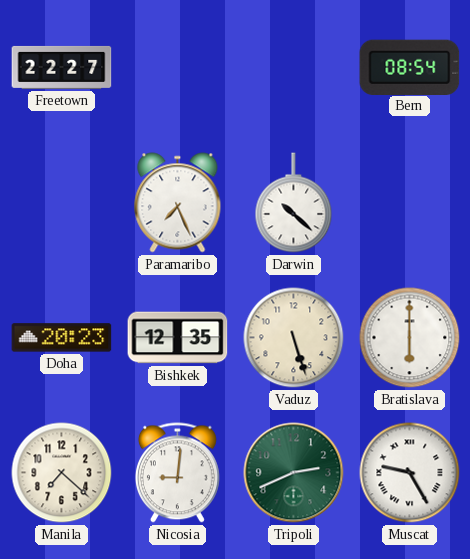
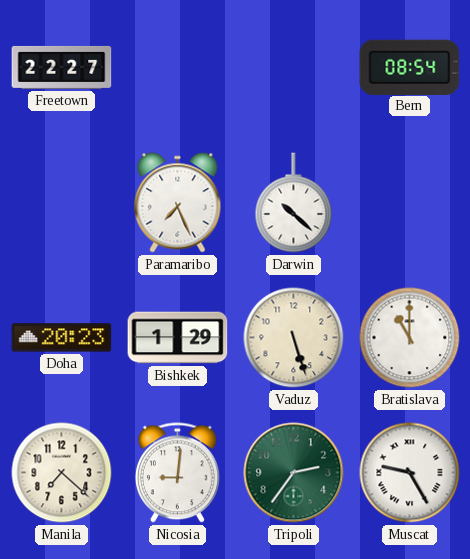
Bishkek: 12:35 -> 1:29 (178, 338)
Bratislava: 6:00 -> 11:00 (410, 338)
Tripoli: 2:41 -> 2:36 (294, 473)
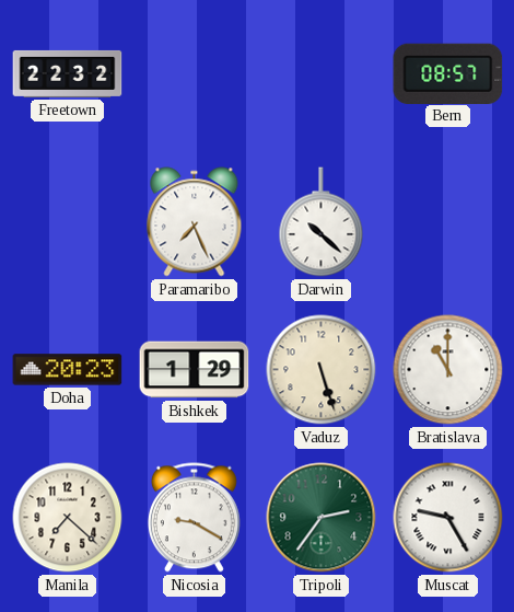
Freetown: 22:27 -> 22:32 (68, 73)
Bern: 08:54 -> 08:57 (448, 73)
Nicosia: 9:01 -> 9:20 (194, 518)
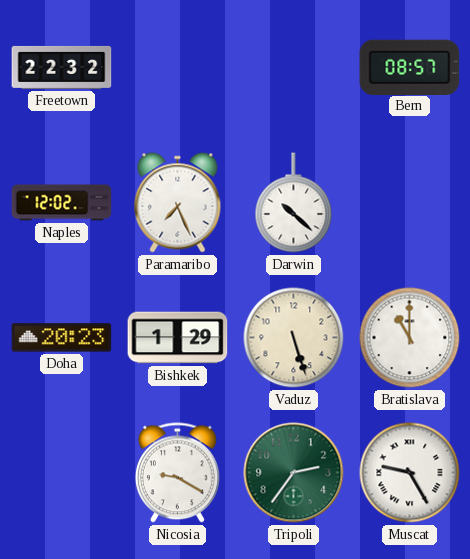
Naples: none -> 12:02 (62, 203)
Manila: 7:22 -> none (68, 518)
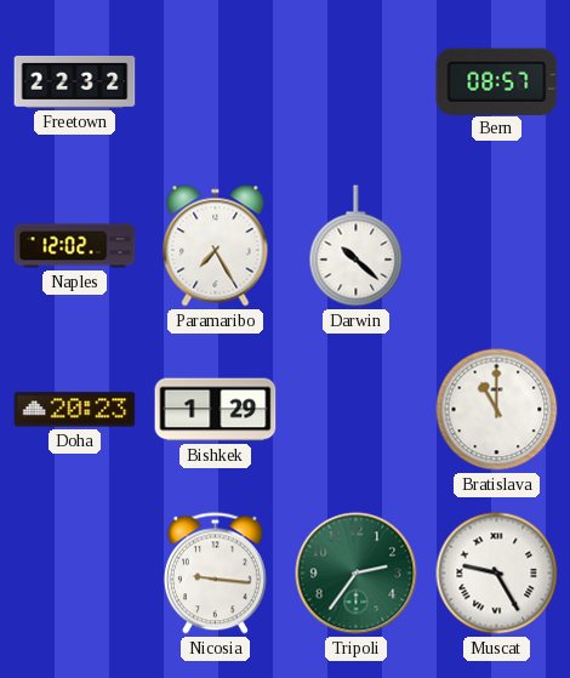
Paramaribo: 7:26 -> 7:25 (216, 246)
Vaduz: 5:27 -> none (294, 338)
Nicosia: 9:20 -> 9:16 (215, 574)
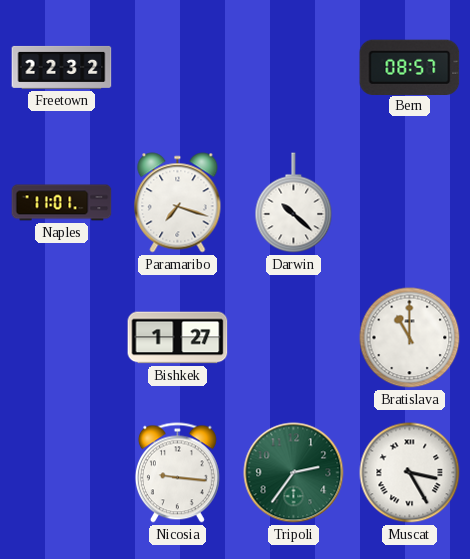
Naples: 12:02 -> 11:01 (62, 203)
Paramaribo: 7:25 -> 7:18 (178, 203)
Doha: 20:23 -> none (75, 410)
Bishkek: 1:29 -> 1:27 (178, 338)
Muscat: 9:25 -> 3:25 (410, 473)
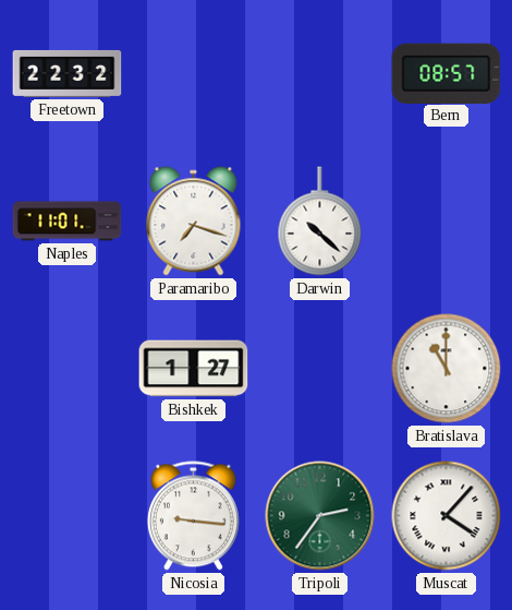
Muscat: 3:25 -> 4:07 (447, 516)
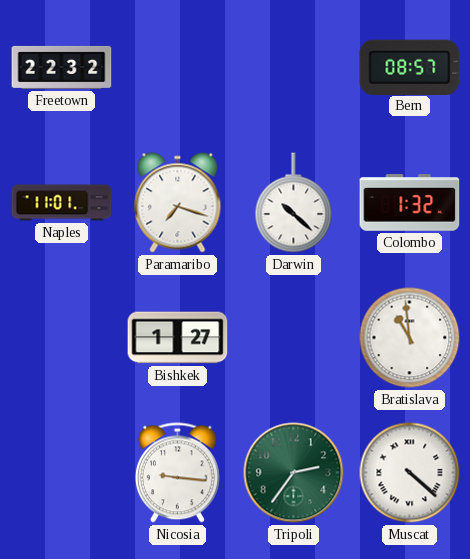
Colombo: none -> 1:32 (410, 203)
Bratislava: 11:00 -> 10:59 (410, 338)
Muscat: 4:07 -> 4:22 (410, 473)
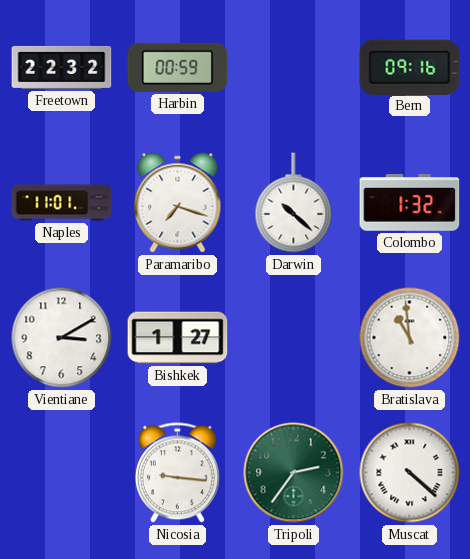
Harbin: none -> 00:59 (178, 67)
Bern: 08:57 -> 09:16 (410, 67)
Vientiane: none -> 3:10 (62, 338)
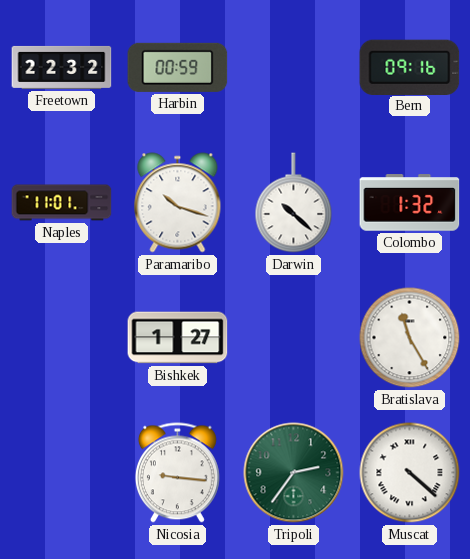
Paramaribo: 7:18 -> 10:18 (178, 203)
Vientiane: 3:10 -> none (62, 338)
Bratislava: 10:59 -> 11:25 (410, 338)
